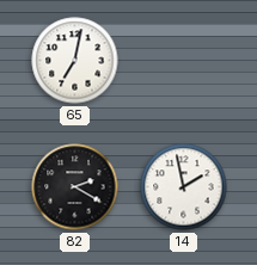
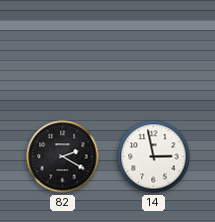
65: 7:02 -> none (75, 61)
14: 1:58 -> 2:58 (154, 157)
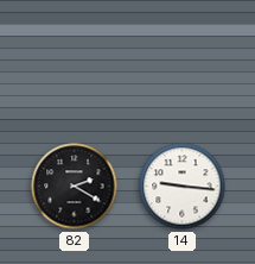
14: 2:58 -> 9:16 (183, 187)
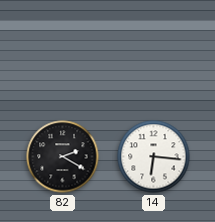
14: 9:16 -> 6:16 (154, 157)
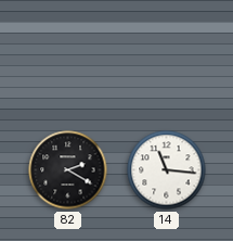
14: 6:16 -> 11:16 (167, 170)
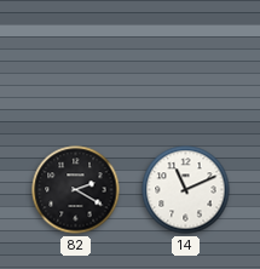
14: 11:16 -> 11:11 (186, 190)
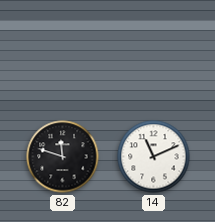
82: 2:20 -> 11:48 (63, 157)
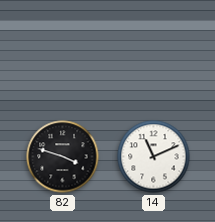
82: 11:48 -> 3:48 (63, 157)
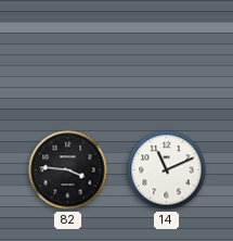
82: 3:48 -> 3:46 (68, 170)
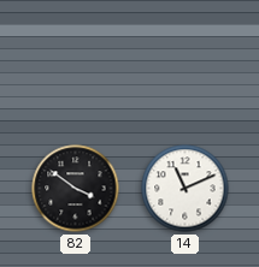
82: 3:46 -> 3:51 (76, 189)
